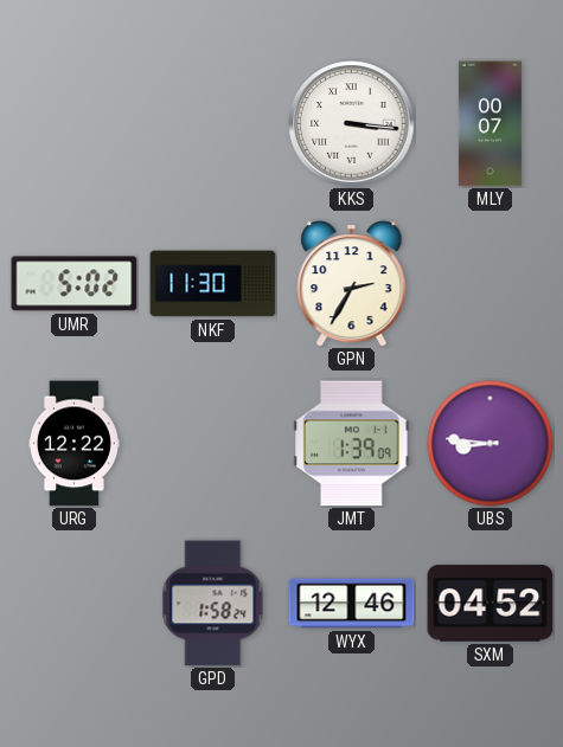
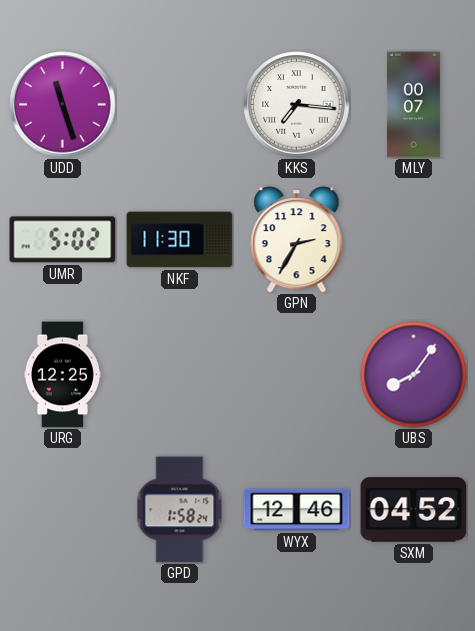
UDD: none -> 11:27 (63, 105)
KKS: 3:16 -> 7:16 (297, 105)
URG: 12:22 -> 12:25 (62, 375)
JMT: 1:39 -> none (352, 444)
UBS: 8:46 -> 8:06 (414, 375)
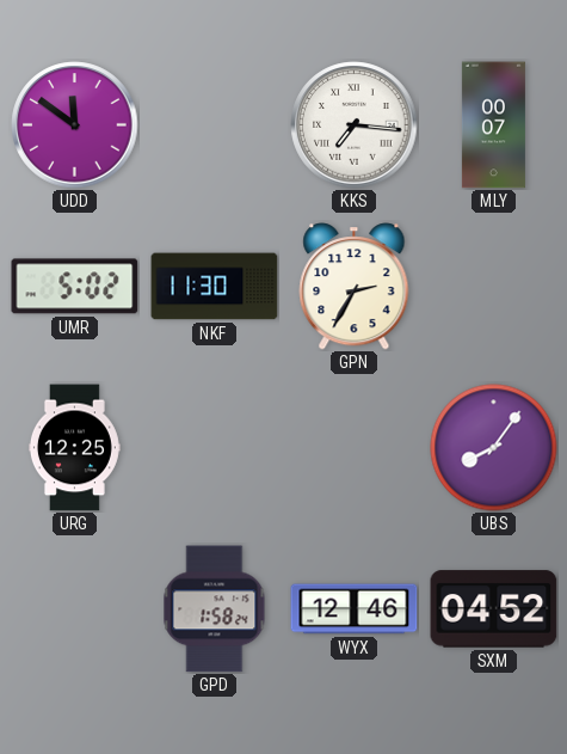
UDD: 11:27 -> 11:51 (75, 125)
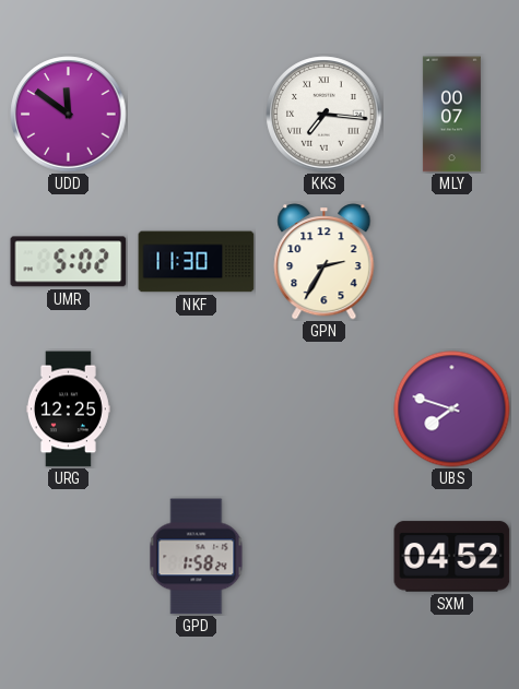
UBS: 8:06 -> 7:48 (452, 409)
WYX: 12:46 -> none (355, 609)
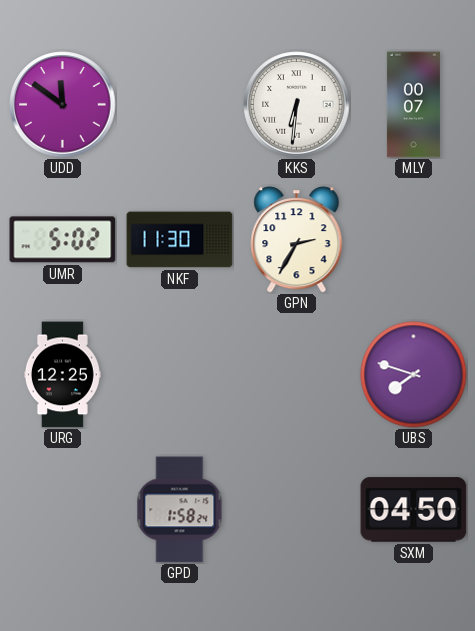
KKS: 7:16 -> 6:31 (297, 105)
SXM: 04:52 -> 04:50 (414, 510)
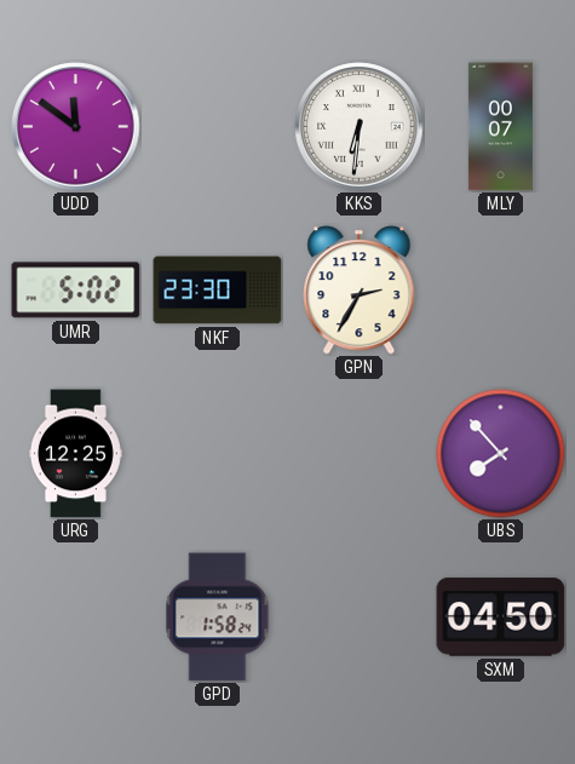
NKF: 11:30 -> 23:30 (218, 291)
UBS: 7:48 -> 7:53 (501, 454)
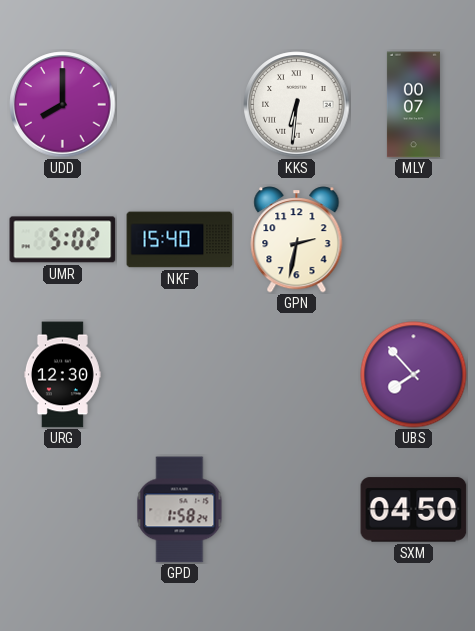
UDD: 11:51 -> 8:00 (63, 105)
NKF: 23:30 -> 15:40 (180, 240)
GPN: 2:35 -> 2:32 (297, 240)
URG: 12:25 -> 12:30 (62, 375)
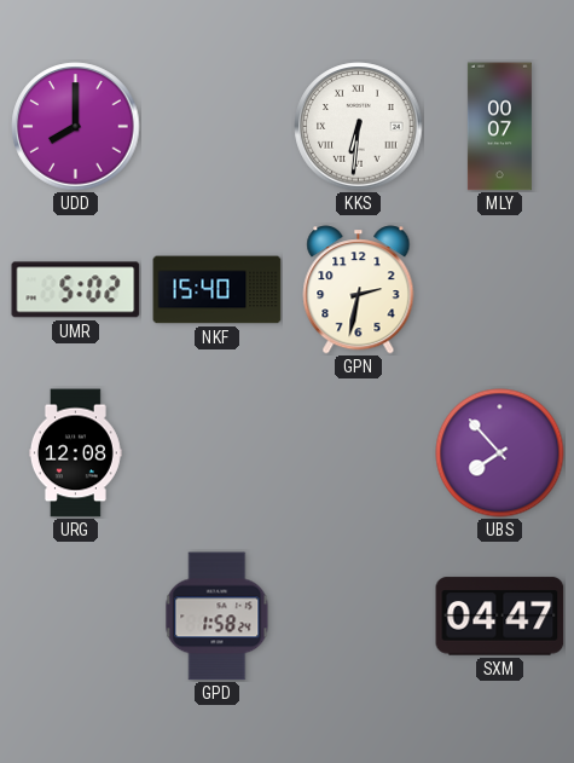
URG: 12:30 -> 12:08 (75, 453)
SXM: 04:50 -> 04:47 (500, 617)
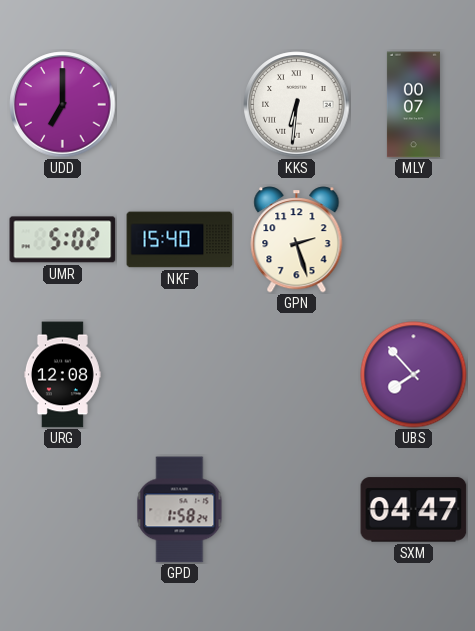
UDD: 8:00 -> 7:00 (63, 105)
GPN: 2:32 -> 2:27 (297, 240)
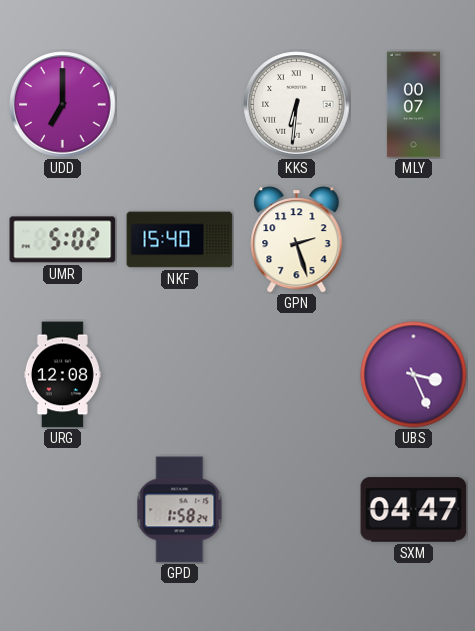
UBS: 7:53 -> 3:26 (414, 375)
